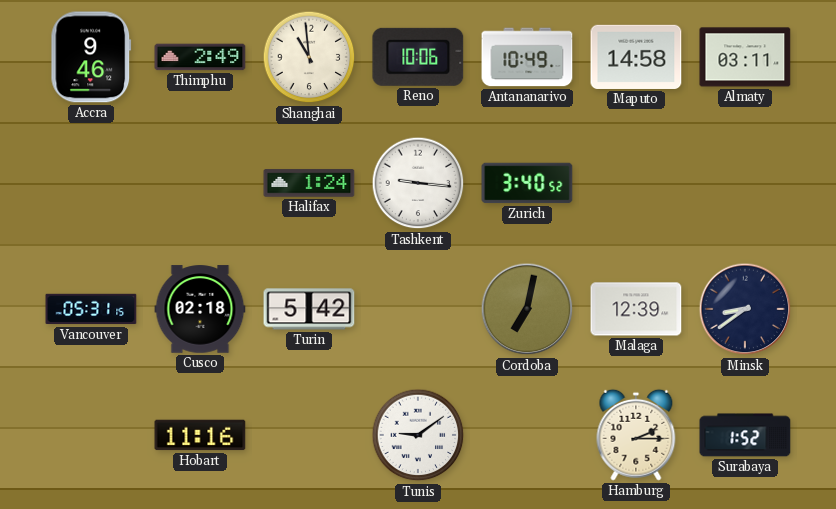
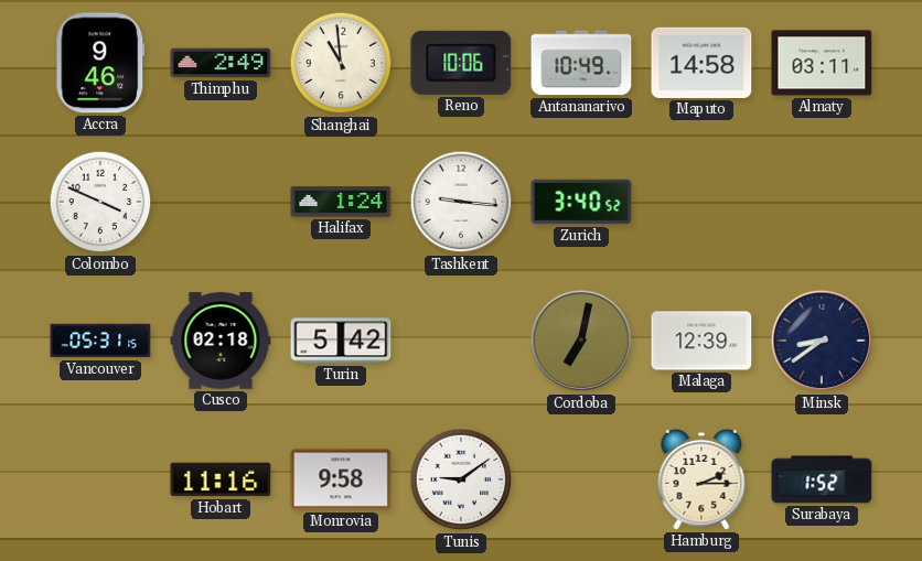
Colombo: none -> 3:49 (100, 202)
Monrovia: none -> 9:58 (341, 479)
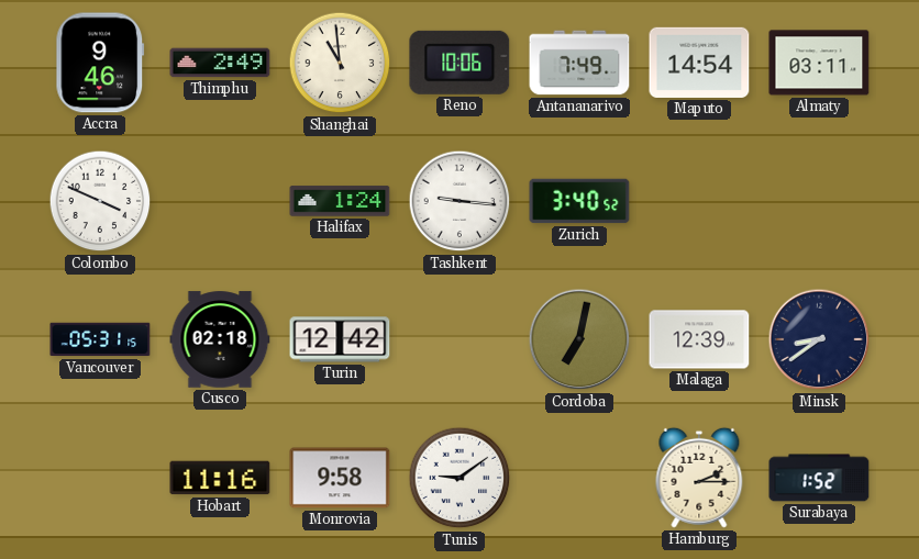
Antananarivo: 10:49 -> 7:49 (579, 63)
Maputo: 14:58 -> 14:54 (699, 63)
Turin: 5:42 -> 12:42 (340, 339)
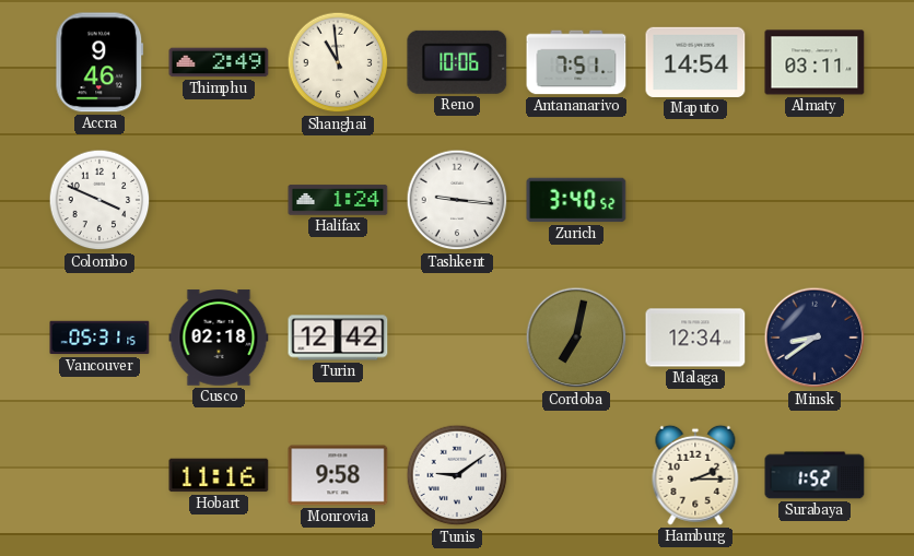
Antananarivo: 7:49 -> 7:51 (576, 62)
Malaga: 12:39 -> 12:34 (695, 338)
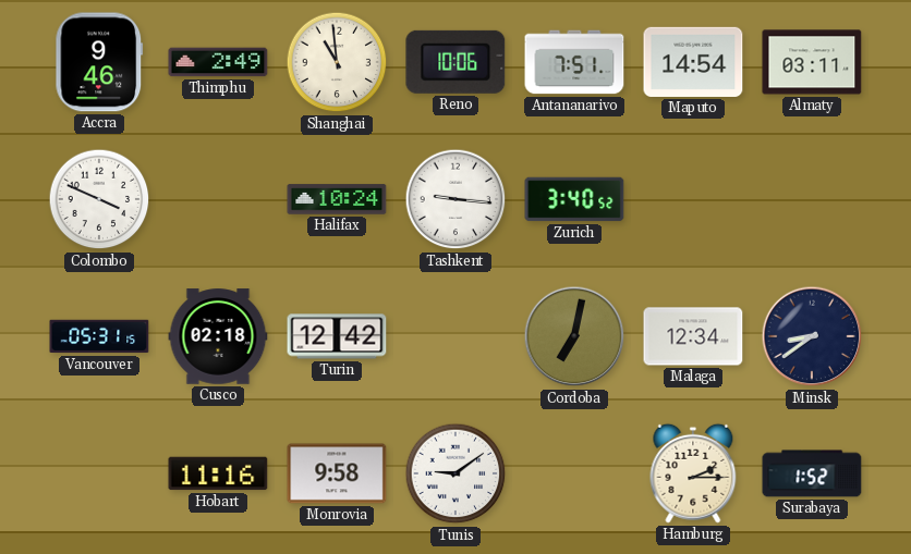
Halifax: 1:24 -> 10:24 (337, 199)
